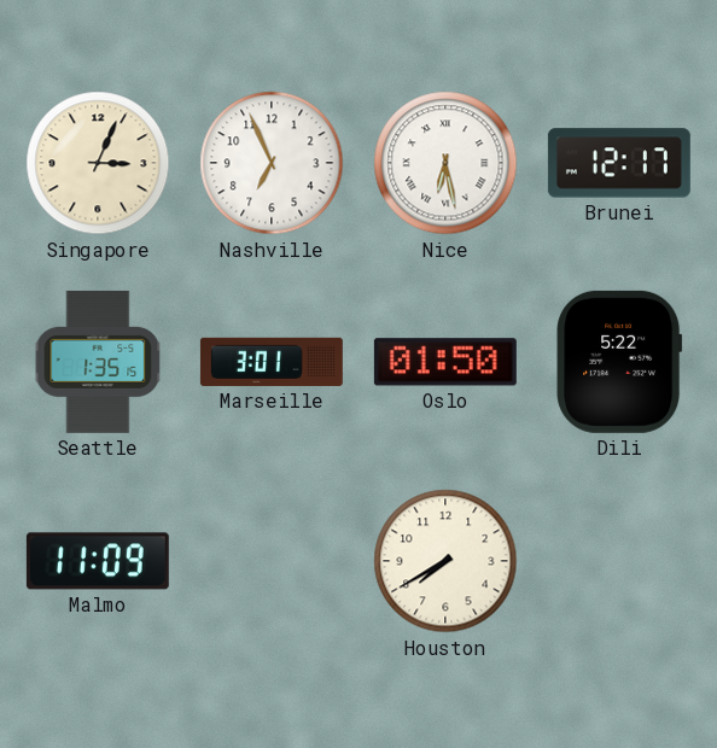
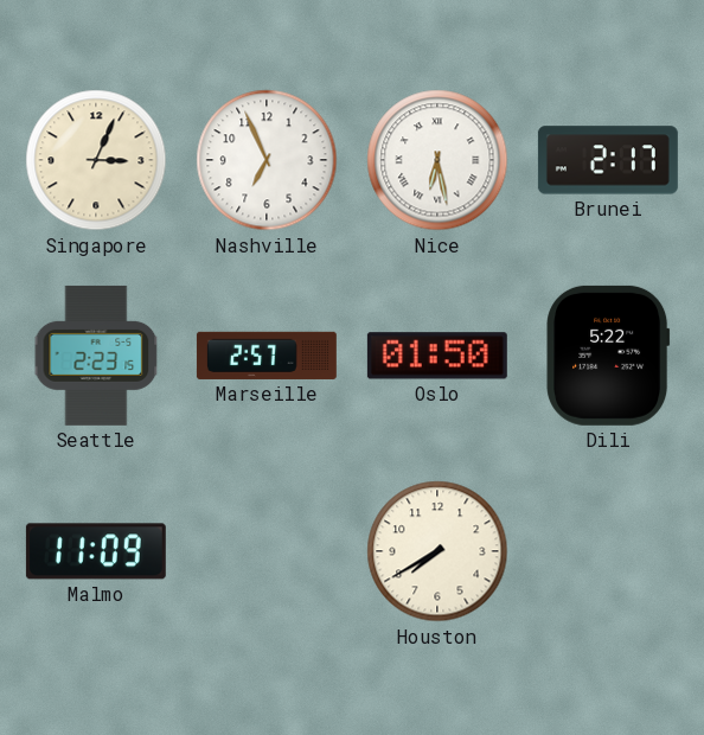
Brunei: 12:17 -> 2:17 (608, 160)
Seattle: 1:35 -> 2:23 (96, 356)
Marseille: 3:01 -> 2:57 (267, 356)
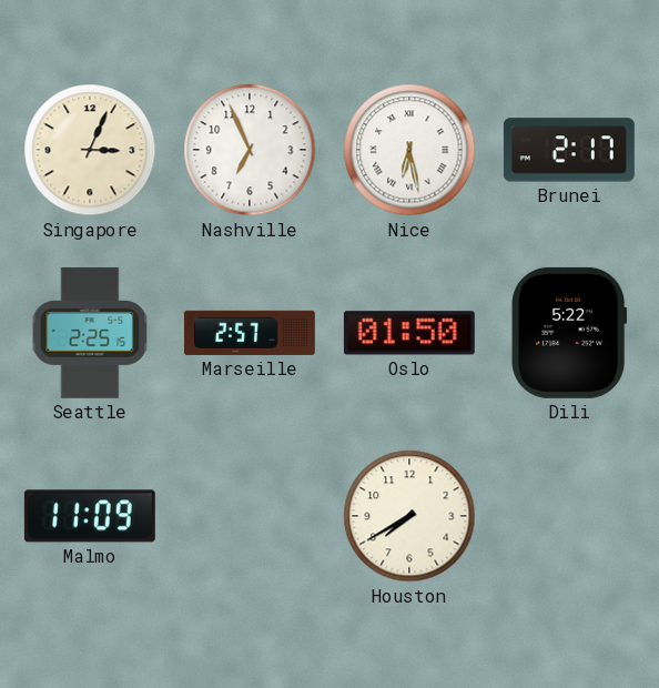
Seattle: 2:23 -> 2:25 (90, 333)
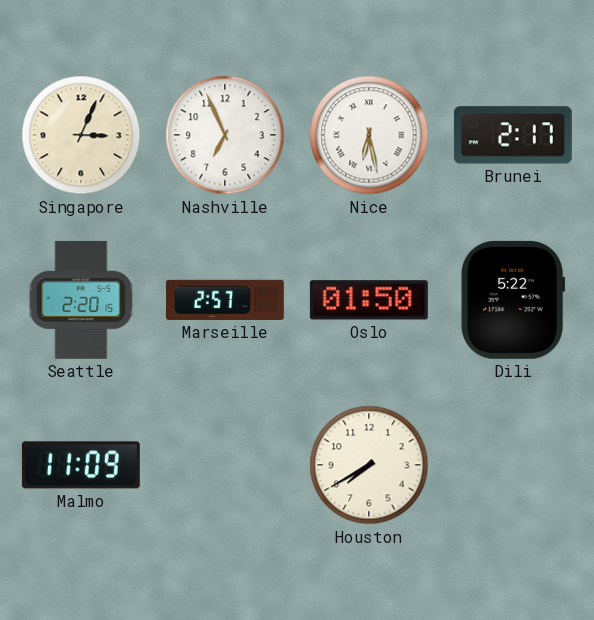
Seattle: 2:25 -> 2:20 (81, 300)
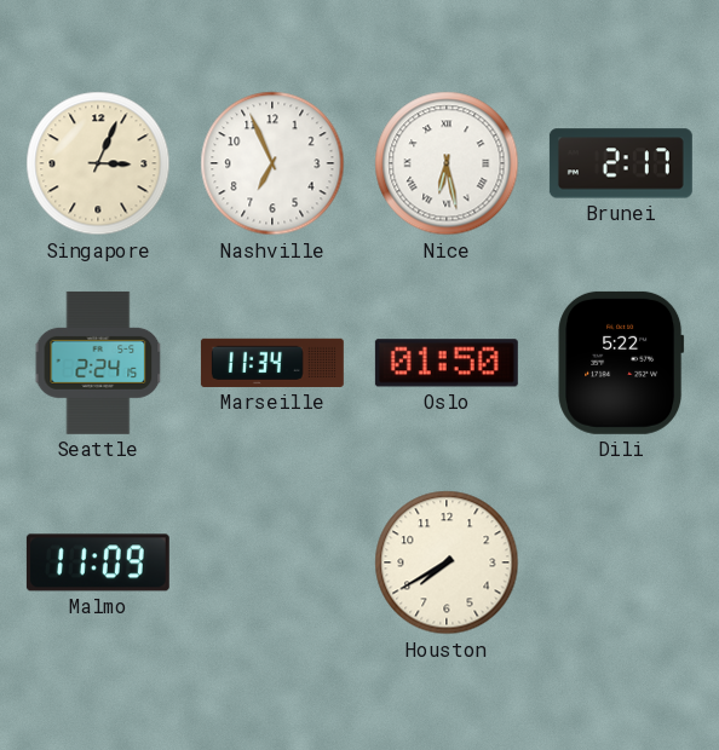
Seattle: 2:20 -> 2:24 (98, 363)
Marseille: 2:57 -> 11:34 (272, 363)
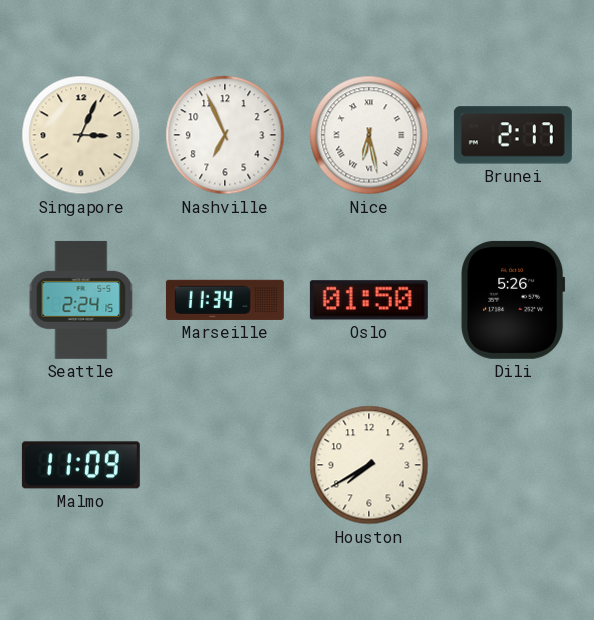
Dili: 5:22 -> 5:26 (513, 300)
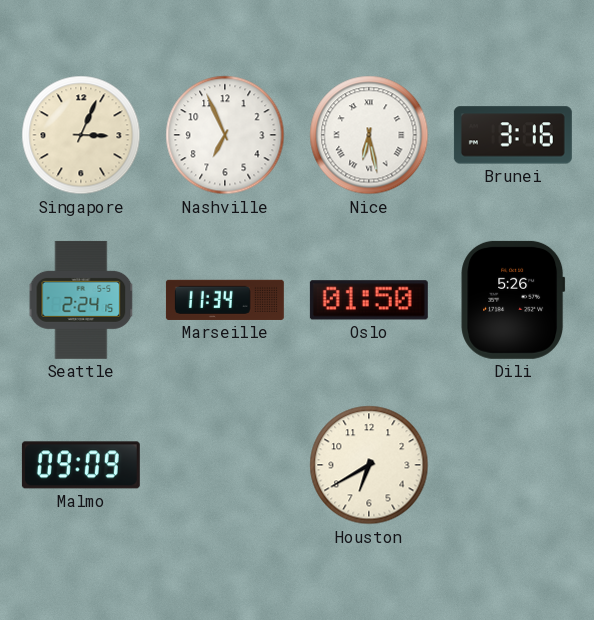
Brunei: 2:17 -> 3:16 (513, 135)
Malmo: 11:09 -> 09:09 (81, 465)
Houston: 7:40 -> 6:40 (369, 465)
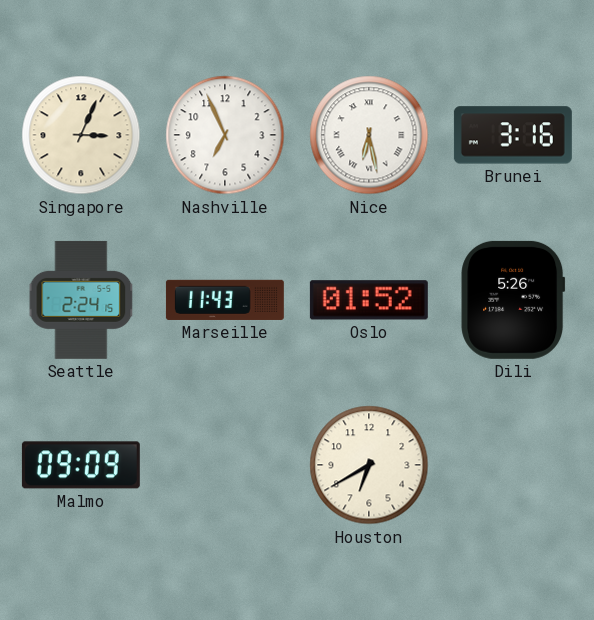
Marseille: 11:34 -> 11:43 (225, 300)
Oslo: 01:50 -> 01:52 (369, 300)
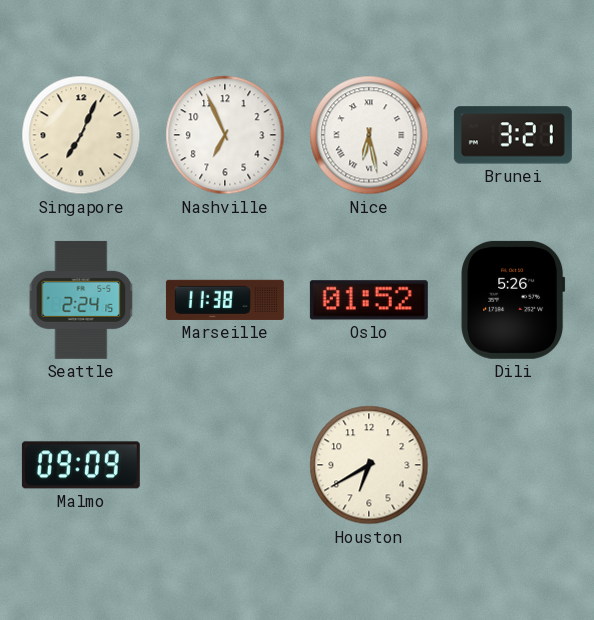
Singapore: 3:04 -> 7:04 (81, 135)
Brunei: 3:16 -> 3:21 (513, 135)
Marseille: 11:43 -> 11:38 (225, 300)
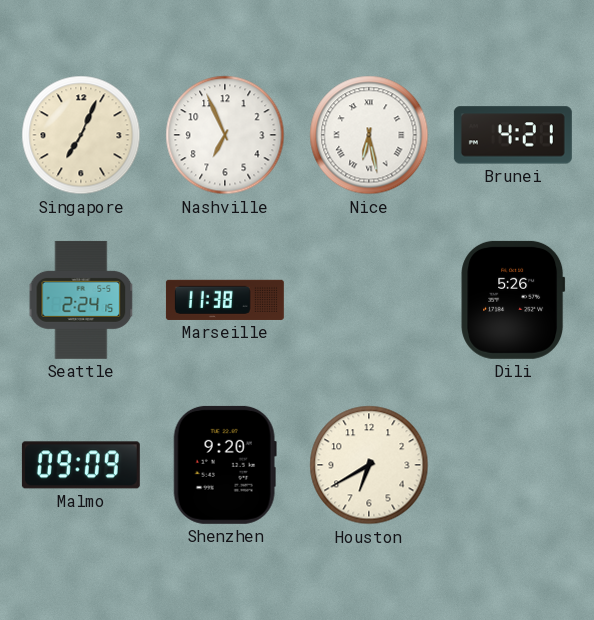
Brunei: 3:21 -> 4:21 (513, 135)
Oslo: 01:52 -> none (369, 300)
Shenzhen: none -> 9:20 (225, 465)
